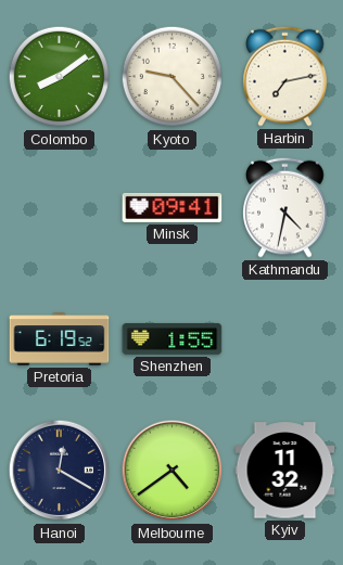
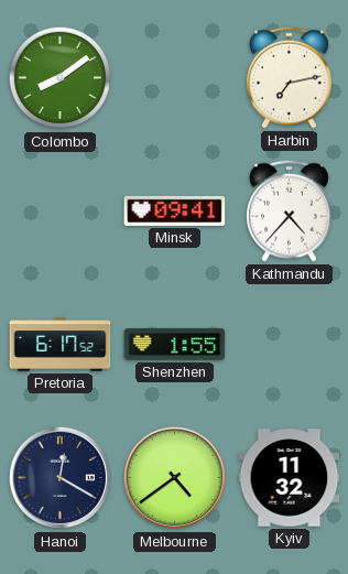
Kyoto: 9:23 -> none (173, 77)
Kathmandu: 4:32 -> 4:37 (290, 210)
Pretoria: 6:19 -> 6:17 (61, 345)
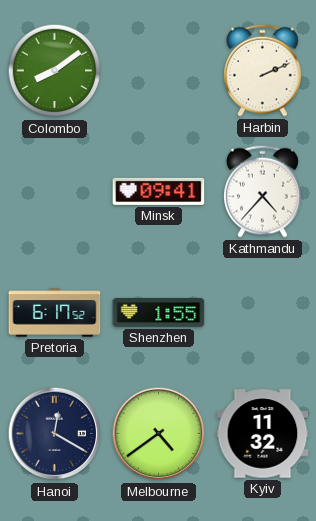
Harbin: 7:13 -> 2:11 (263, 70)
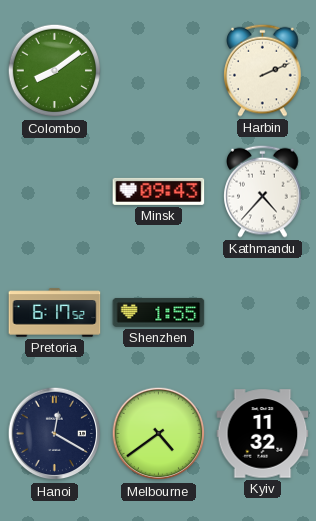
Minsk: 09:41 -> 09:43 (159, 191)
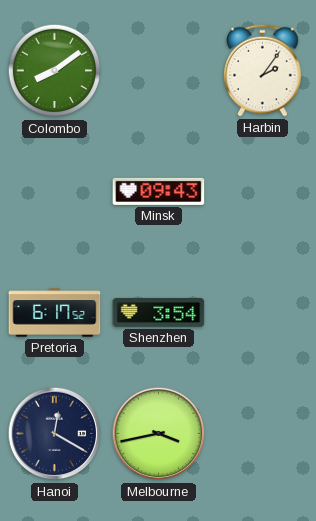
Harbin: 2:11 -> 2:06 (263, 70)
Kathmandu: 4:37 -> none (263, 191)
Shenzhen: 1:55 -> 3:54 (159, 312)
Melbourne: 4:39 -> 3:43 (159, 434)
Kyiv: 11:32 -> none (263, 434)
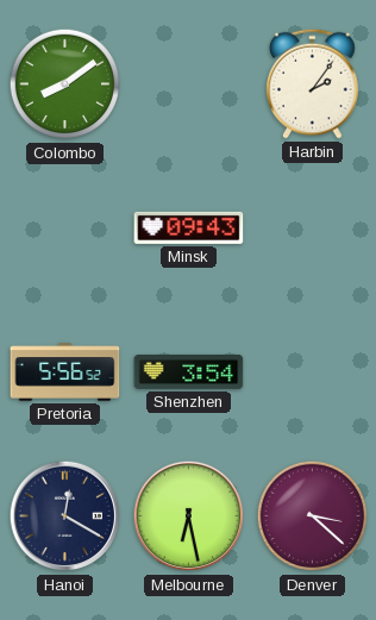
Pretoria: 6:17 -> 5:56 (65, 372)
Melbourne: 3:43 -> 6:28 (189, 516)
Denver: none -> 3:22 (313, 516)
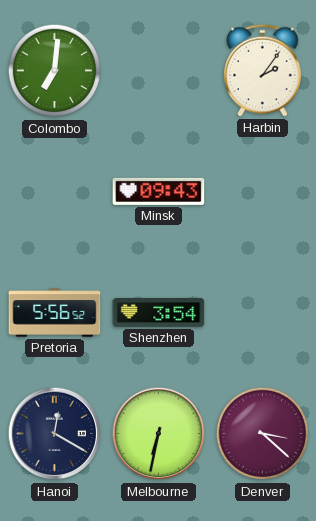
Colombo: 8:09 -> 7:01 (55, 71)
Melbourne: 6:28 -> 6:32 (159, 434)
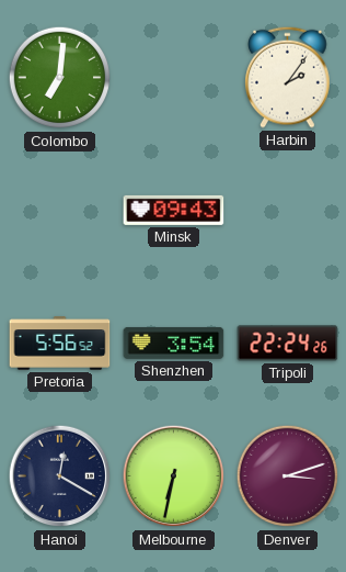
Tripoli: none -> 22:24 (288, 344)
Denver: 3:22 -> 3:12 (288, 476)
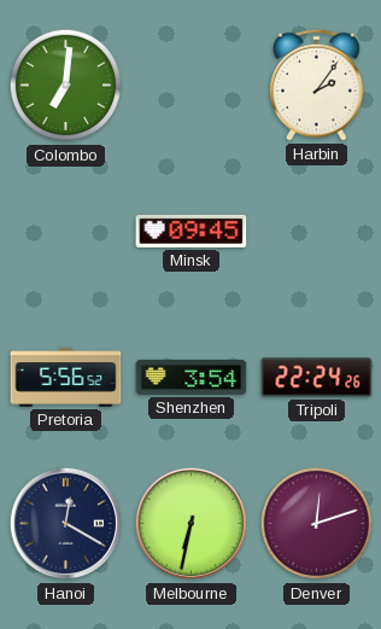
Minsk: 09:43 -> 09:45 (192, 231)
Denver: 3:12 -> 12:12 (317, 524)
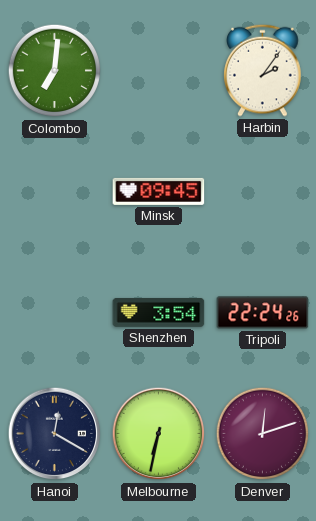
Pretoria: 5:56 -> none (66, 378)
